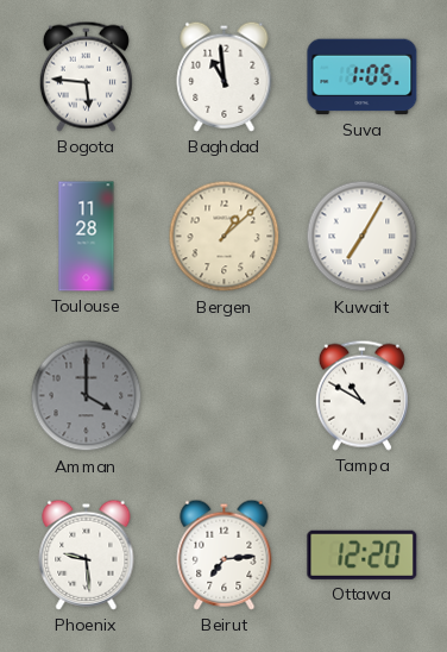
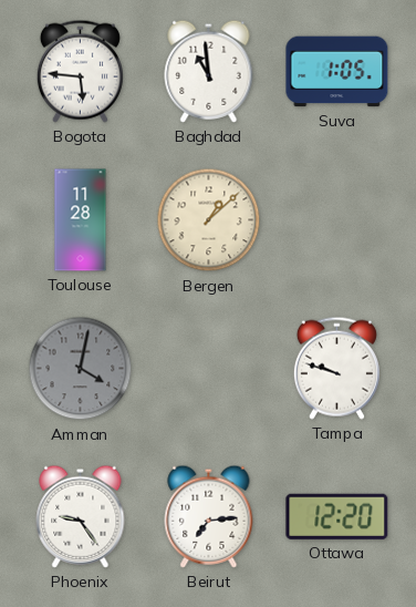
Kuwait: 7:05 -> none (363, 237)
Amman: 4:00 -> 4:02 (81, 369)
Tampa: 10:50 -> 9:48 (336, 368)
Phoenix: 9:29 -> 9:24 (81, 516)
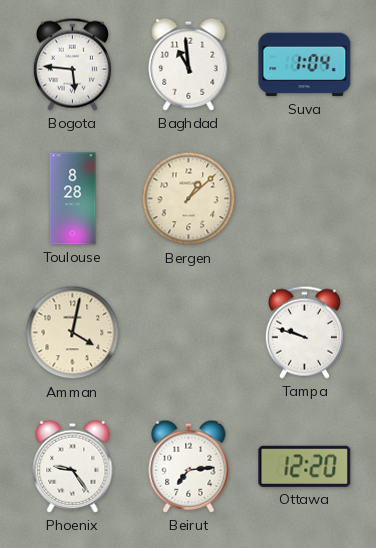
Suva: 1:05 -> 1:04 (305, 65)
Toulouse: 11:28 -> 8:28 (73, 199)
Amman dial: grey -> cream (73, 333)
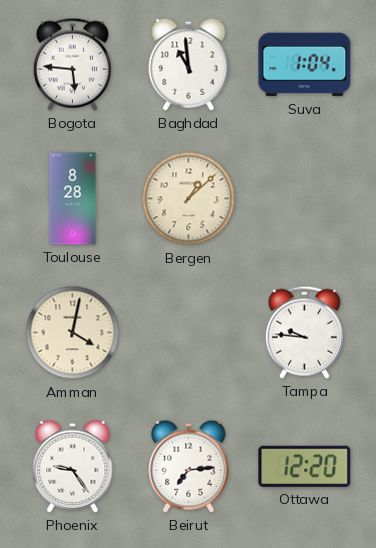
Tampa: 9:48 -> 9:46 (304, 332)
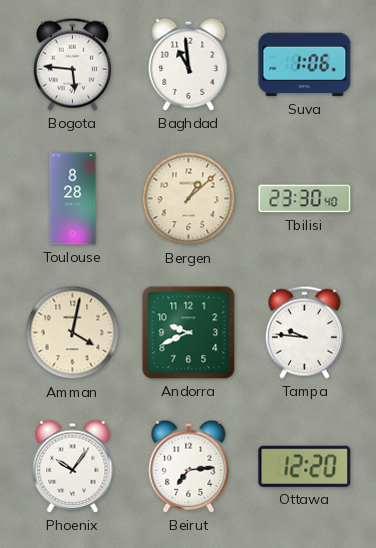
Suva: 1:04 -> 1:06 (305, 65)
Tbilisi: none -> 23:30 (305, 199)
Andorra: none -> 9:41 (189, 333)
Phoenix: 9:24 -> 10:06 (73, 466)
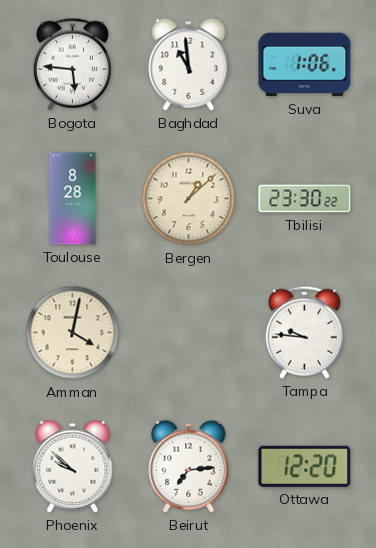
Tbilisi: 23:30:40 -> 23:30:22 (305, 199)
Andorra: 9:41 -> none (189, 333)
Phoenix: 10:06 -> 9:52 (73, 466)
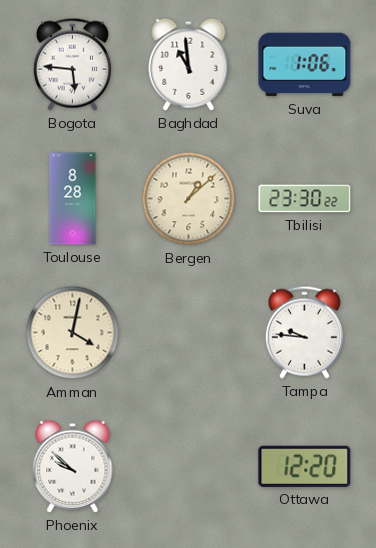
Beirut: 7:14 -> none (189, 466)
